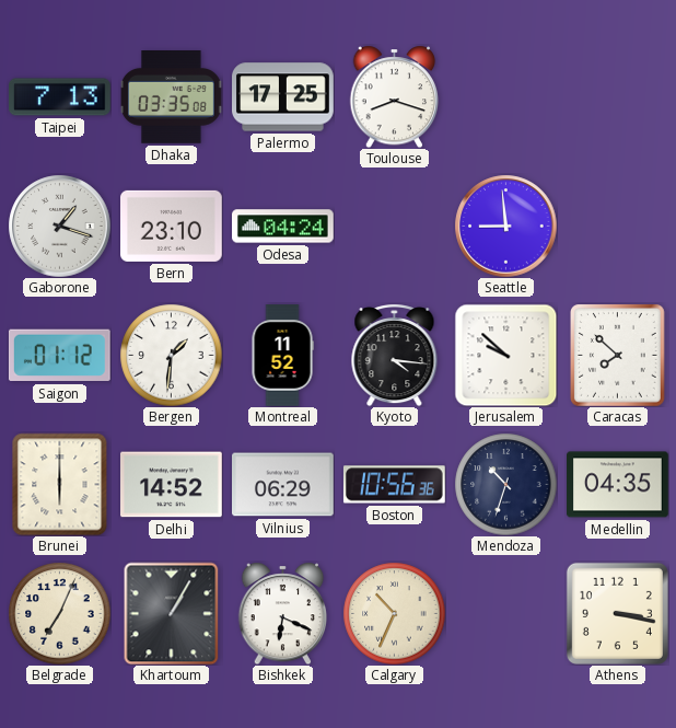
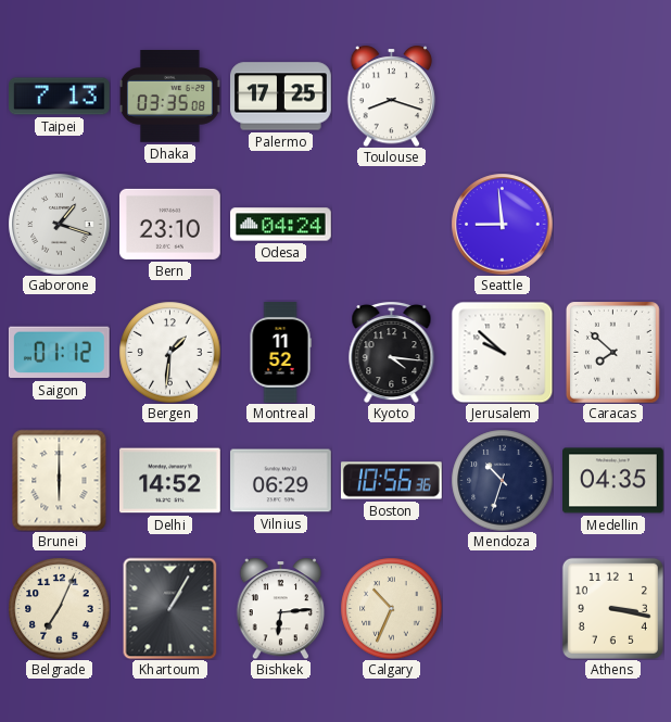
Bishkek: 6:19 -> 6:14 (281, 608)
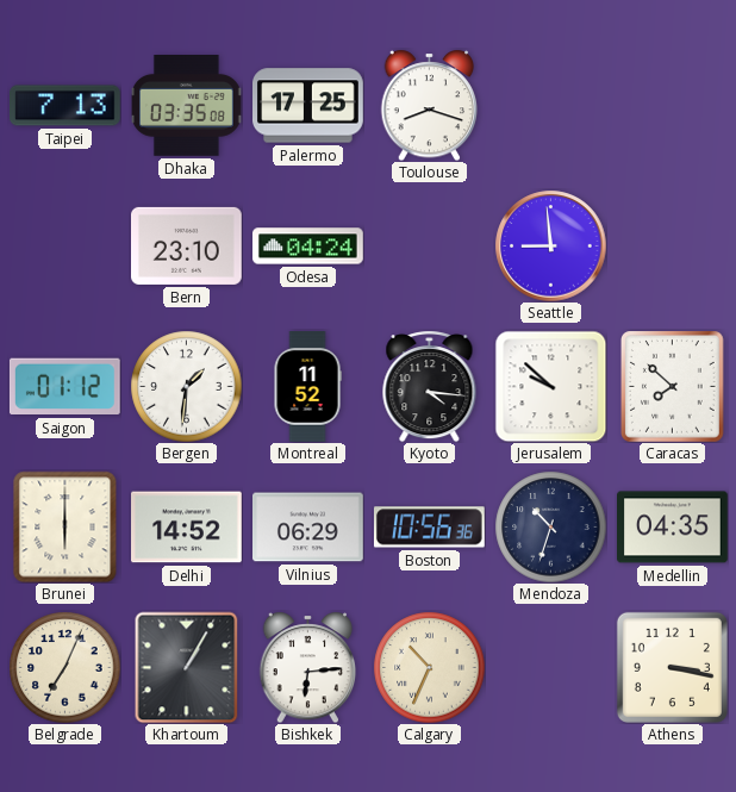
Gaborone: 1:18 -> none (59, 224)
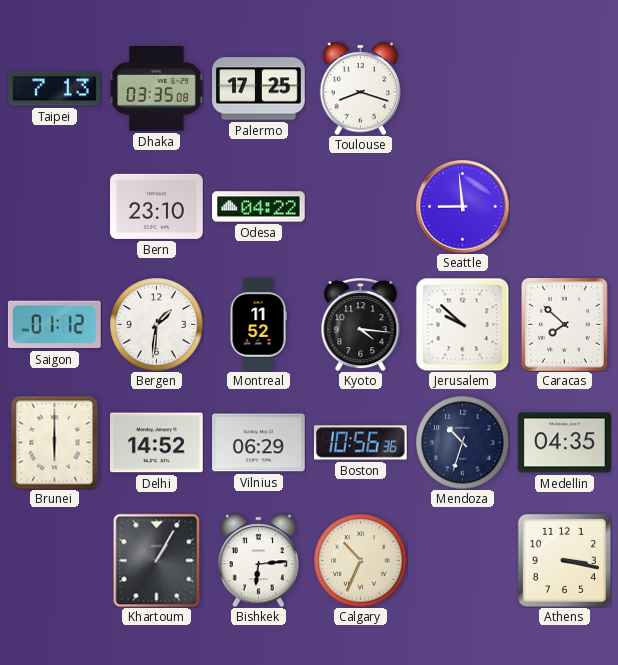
Odesa: 04:24 -> 04:22 (259, 207)
Belgrade: 7:04 -> none (64, 667)
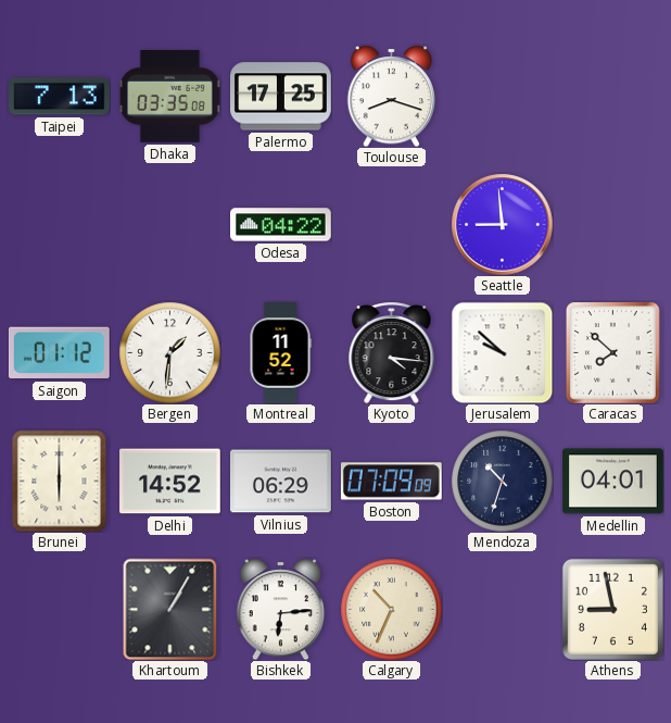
Bern: 23:10 -> none (157, 206)
Boston: 10:56 -> 07:09 (391, 482)
Medellin: 04:35 -> 04:01 (613, 482)
Athens: 3:17 -> 8:58 (612, 609)
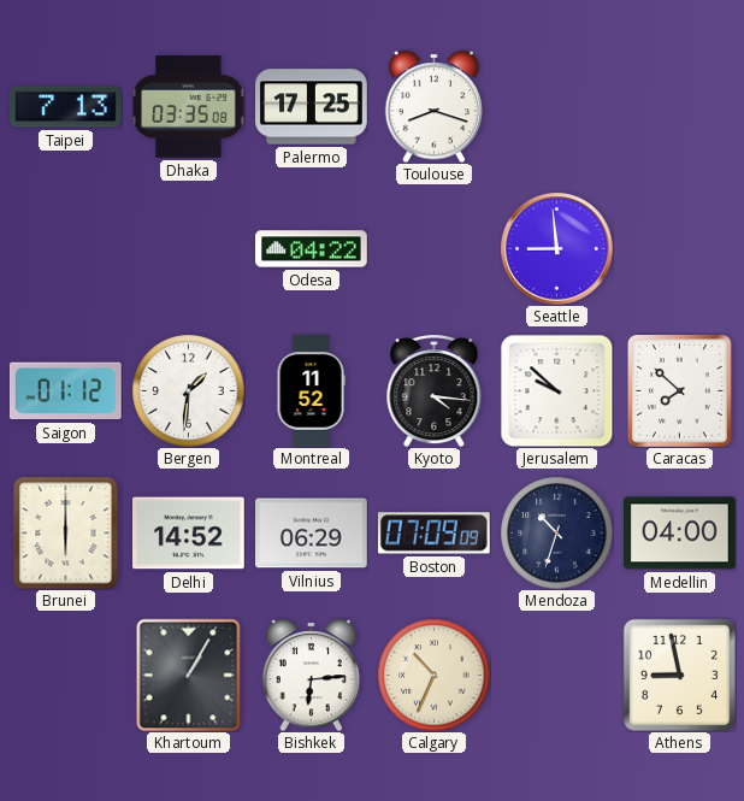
Medellin: 04:01 -> 04:00 (680, 534)
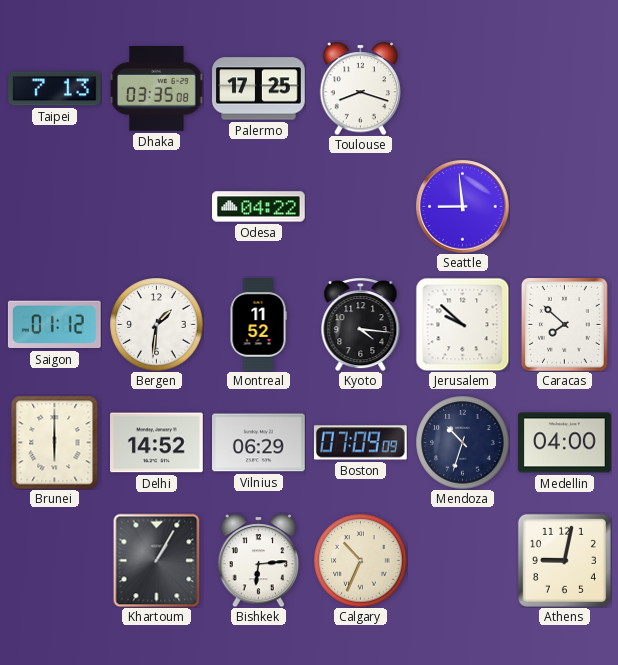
Athens: 8:58 -> 9:02 (564, 560)
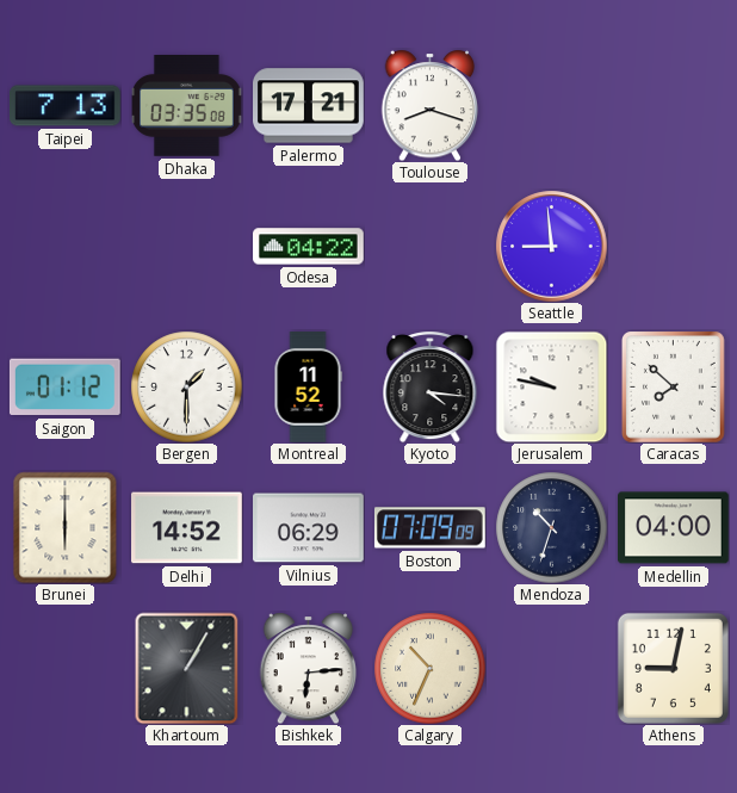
Palermo: 17:25 -> 17:21 (309, 106)
Bergen: 1:31 -> 1:30 (186, 386)
Jerusalem: 9:52 -> 9:47 (551, 386)
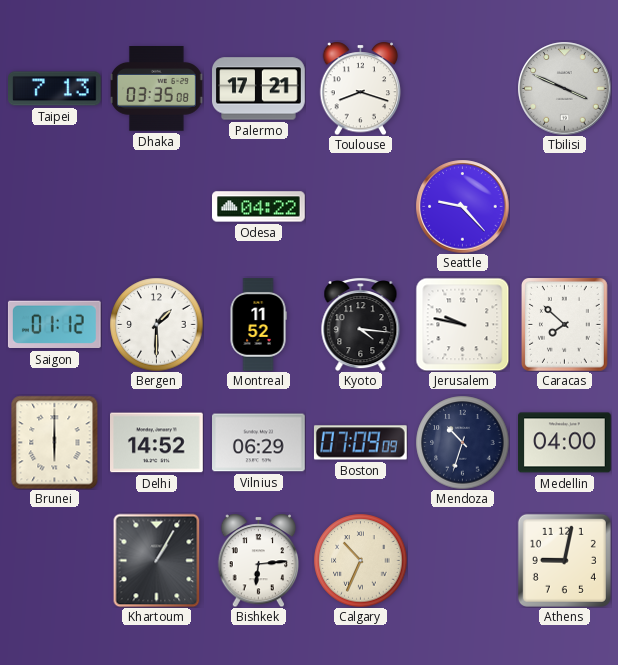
Tbilisi: none -> 3:49 (564, 88)
Seattle: 8:59 -> 9:23 (462, 206)
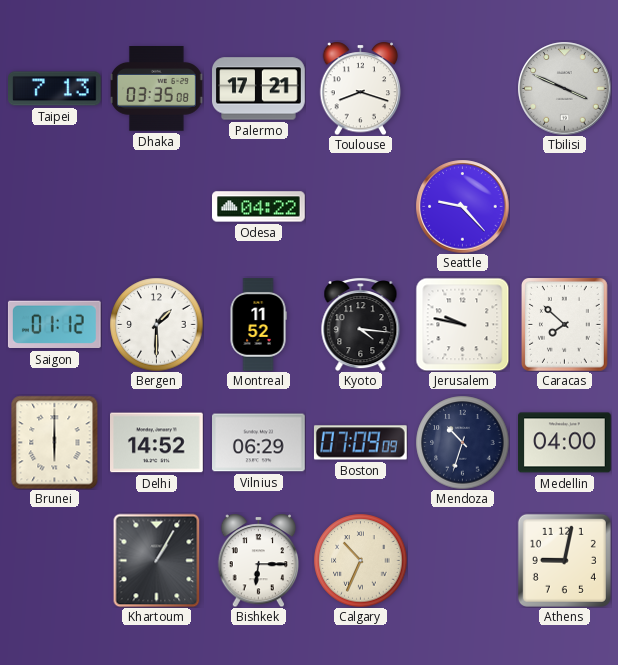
Bishkek: 6:14 -> 6:15 (259, 560)
